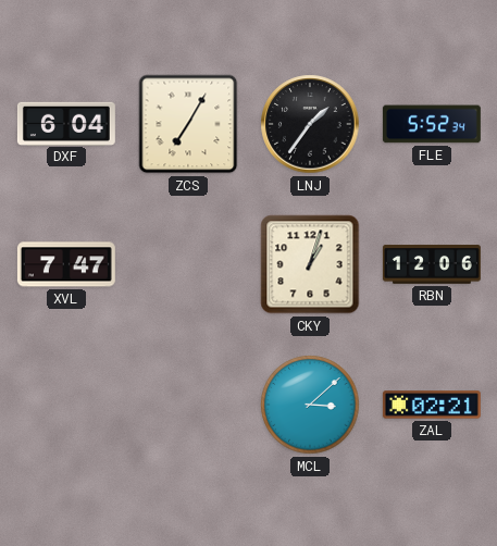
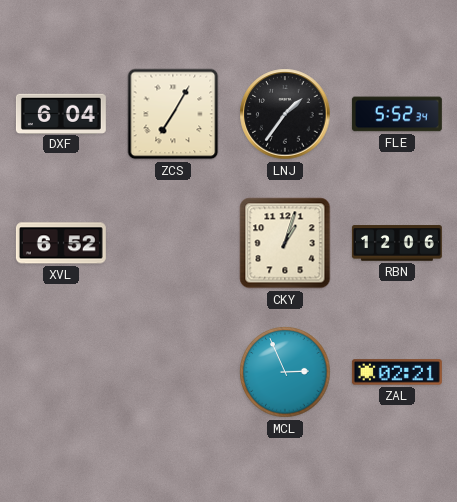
XVL: 7:47 -> 6:52 (61, 243)
MCL: 3:08 -> 2:56 (285, 372)
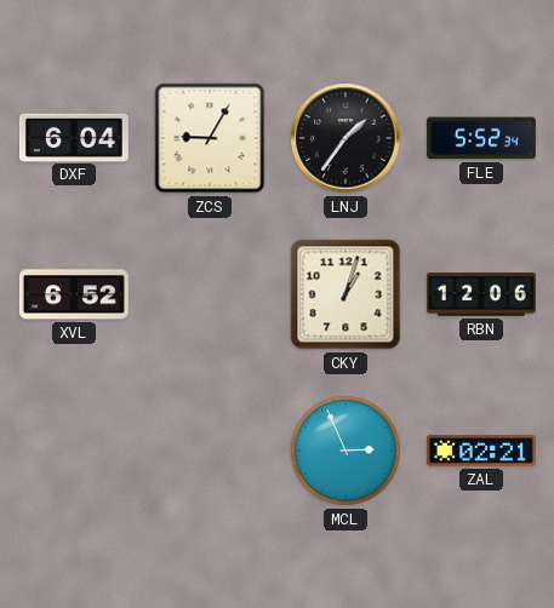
ZCS: 7:05 -> 9:05 (210, 138)
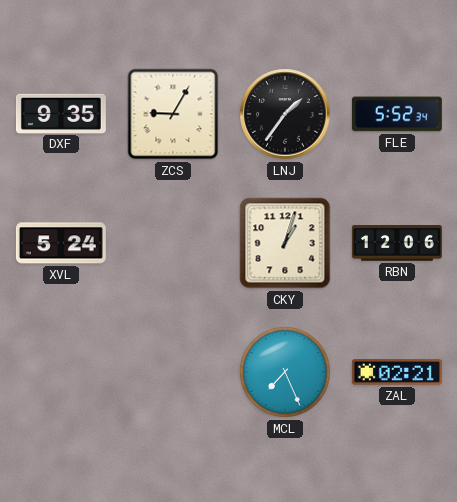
DXF: 6:04 -> 9:35 (61, 113)
XVL: 6:52 -> 5:24 (61, 243)
MCL: 2:56 -> 7:26 (285, 372)
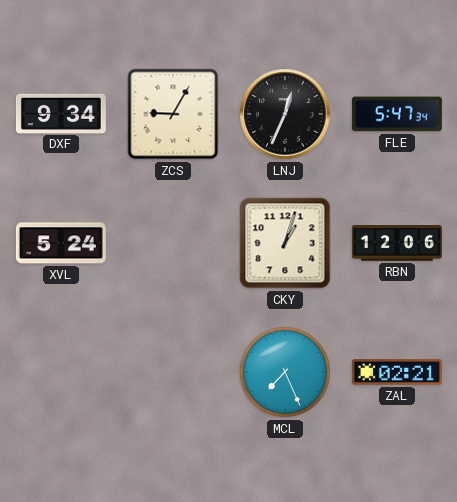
DXF: 9:35 -> 9:34 (61, 113)
LNJ: 1:36 -> 12:34 (285, 114)
FLE: 5:52 -> 5:47 (397, 114)
